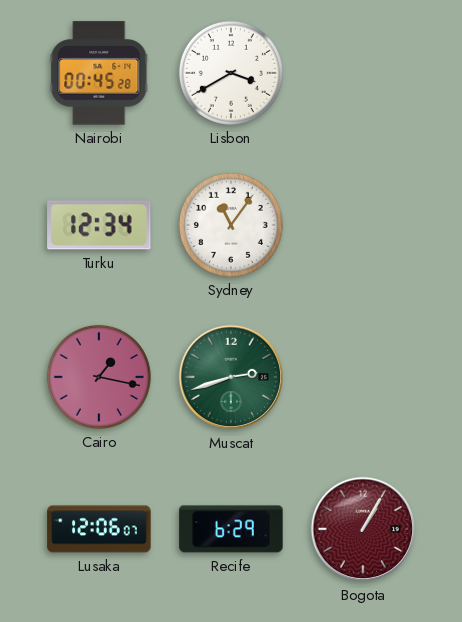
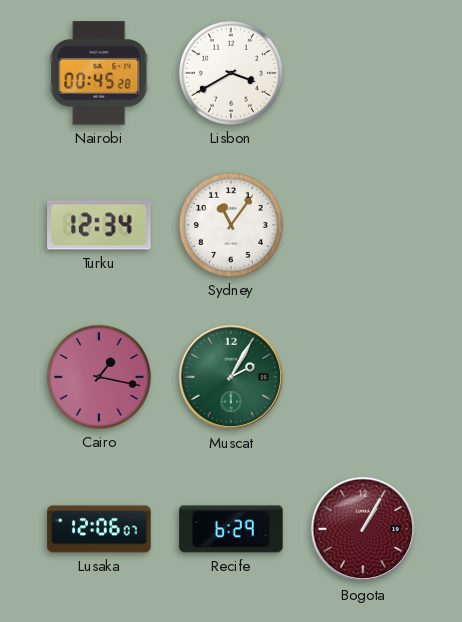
Muscat: 2:42 -> 2:05 (231, 377)
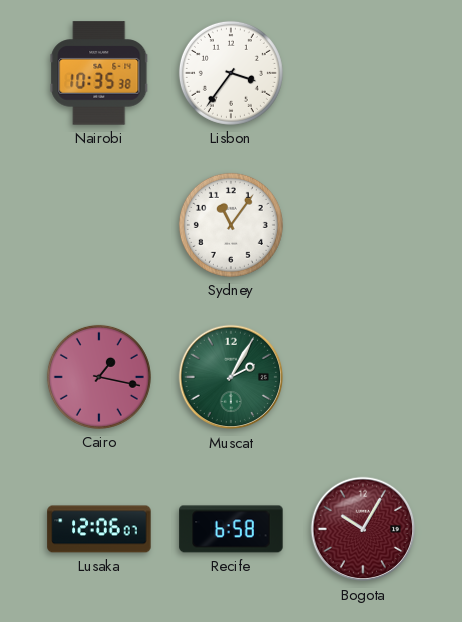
Nairobi: 00:45 -> 10:35 (99, 73)
Lisbon: 3:40 -> 3:36 (231, 73)
Turku: 12:34 -> none (99, 225)
Recife: 6:29 -> 6:58 (231, 529)
Bogota: 1:05 -> 10:05 (363, 529)
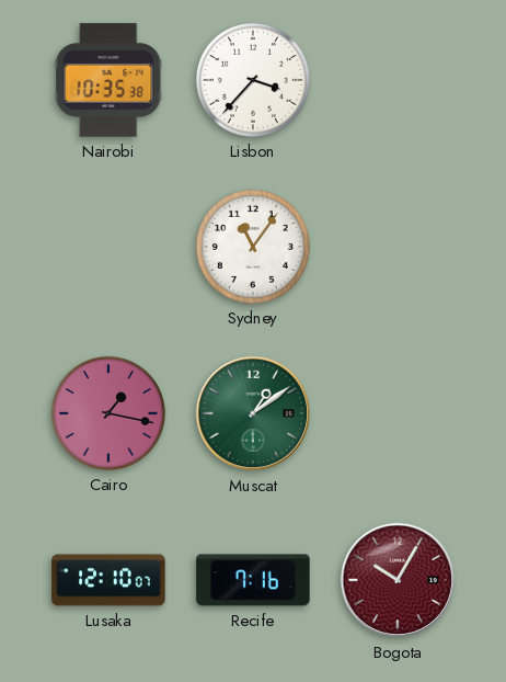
Lisbon: 3:36 -> 3:37 (253, 80)
Muscat: 2:05 -> 1:09 (253, 413)
Lusaka: 12:06 -> 12:10 (108, 580)
Recife: 6:58 -> 7:16 (253, 580)
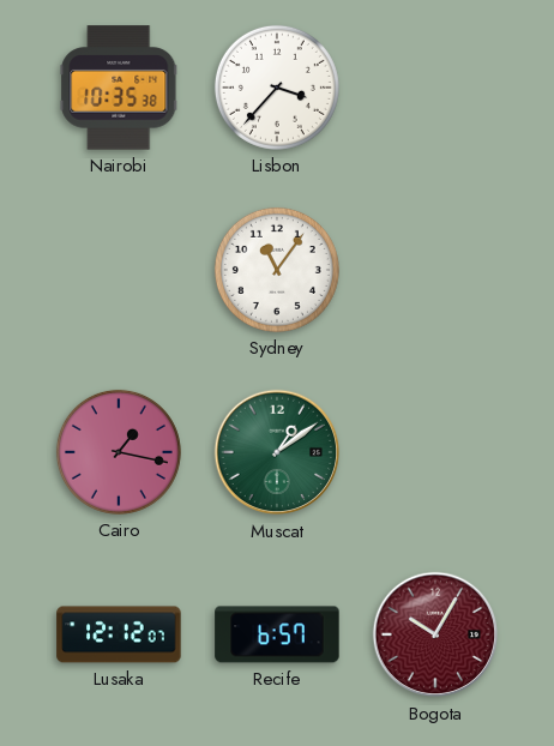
Lusaka: 12:10 -> 12:12 (119, 634)
Recife: 7:16 -> 6:57 (277, 634)
